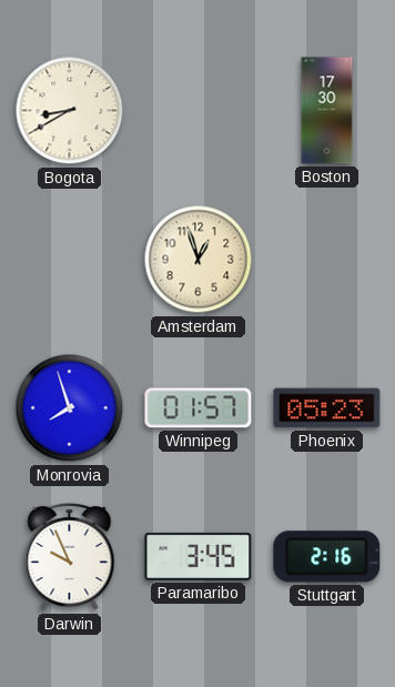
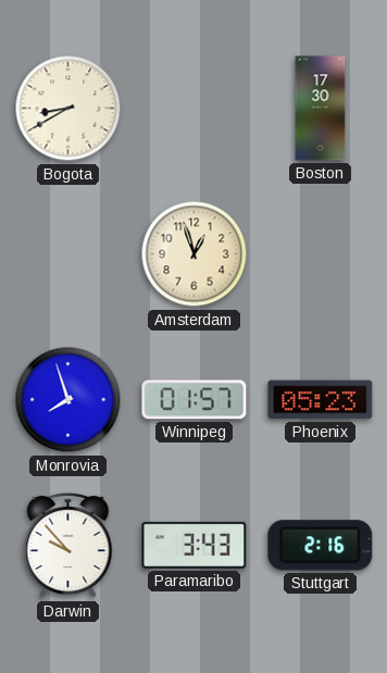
Darwin: 9:56 -> 9:53 (68, 546)
Paramaribo: 3:45 -> 3:43 (195, 545)
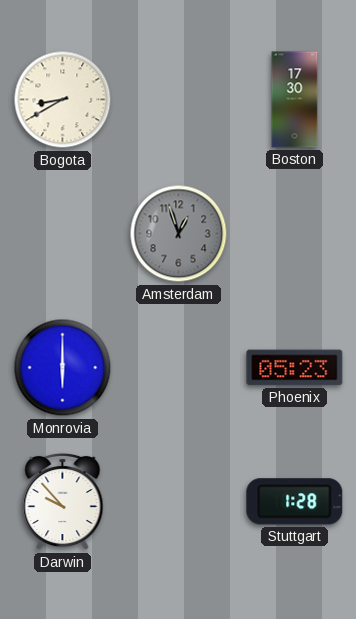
Amsterdam dial: cream -> grey (179, 234)
Monrovia: 7:57 -> 6:00 (63, 368)
Winnipeg: 01:57 -> none (195, 400)
Paramaribo: 3:43 -> none (195, 545)
Stuttgart: 2:16 -> 1:28 (295, 502)
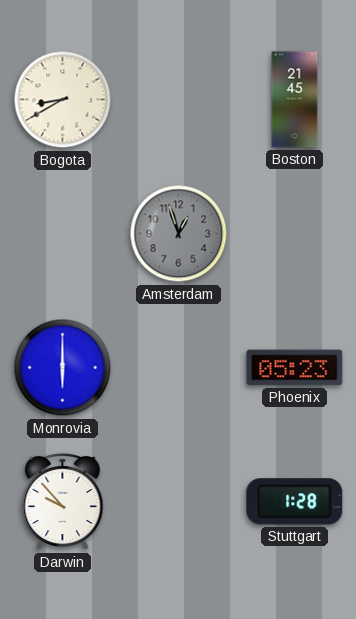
Boston: 17:30 -> 21:45 (295, 100)
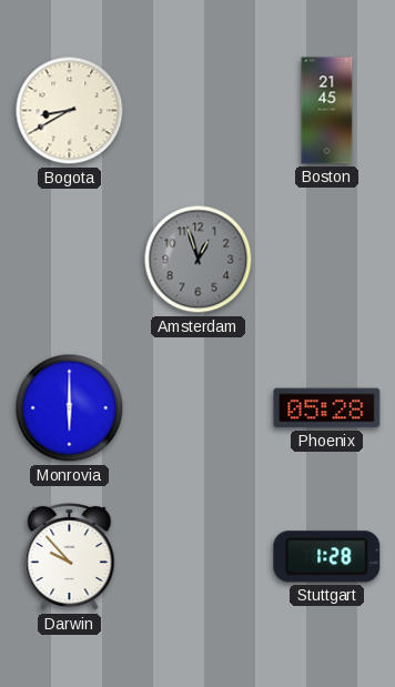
Phoenix: 05:23 -> 05:28 (327, 408)
